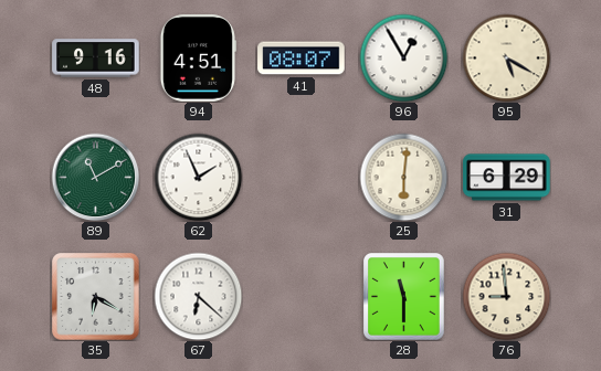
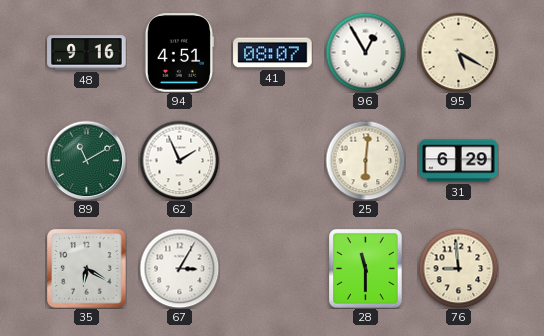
67: 6:22 -> 3:05 (179, 268)
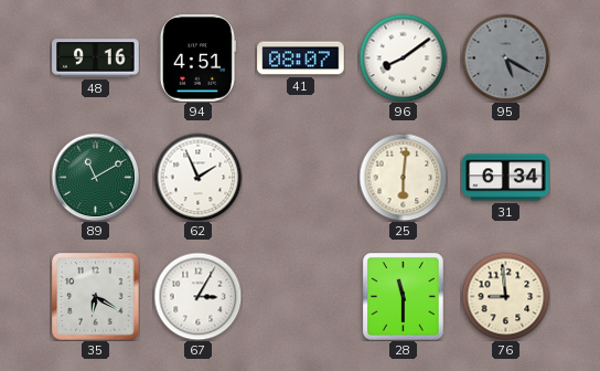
96: 12:55 -> 8:09 (403, 57)
95 dial: cream -> grey (505, 57)
31: 6:29 -> 6:34 (506, 178)
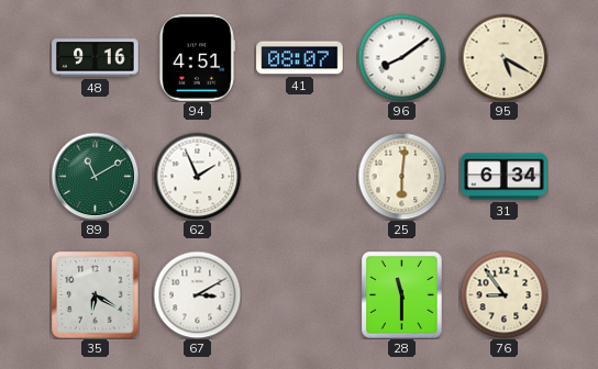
95 dial: grey -> cream (503, 57)
67: 3:05 -> 3:10 (197, 294)
76: 8:59 -> 8:54 (503, 294)
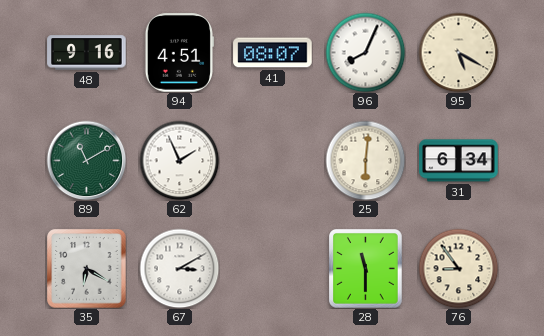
96: 8:09 -> 8:04 (365, 52)
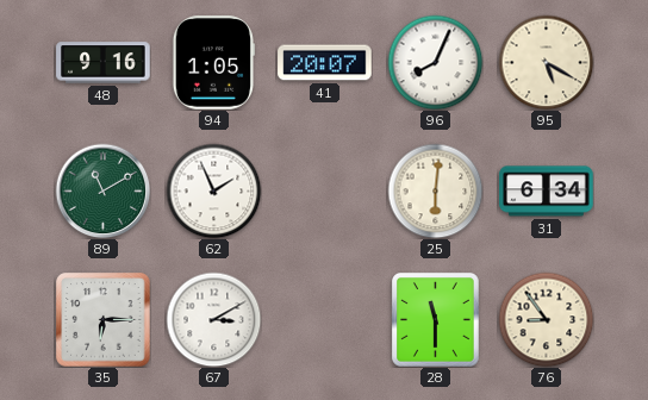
94: 4:51 -> 1:05 (213, 63)
41: 08:07 -> 20:07 (325, 63)
35: 6:20 -> 6:15 (104, 320)
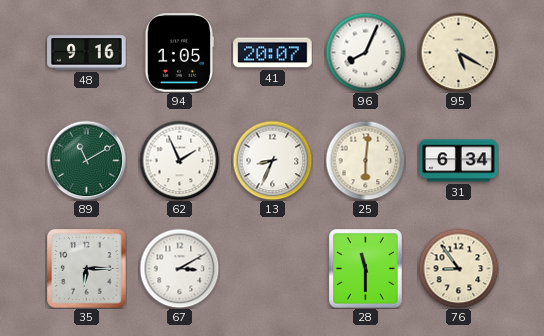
13: none -> 8:34 (272, 160)
